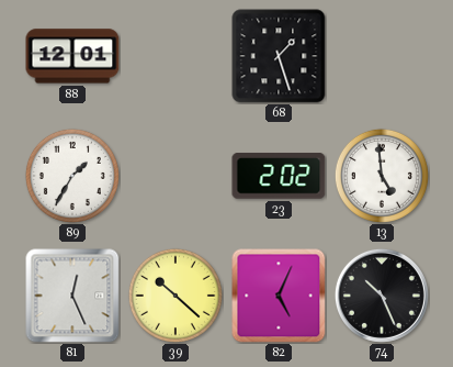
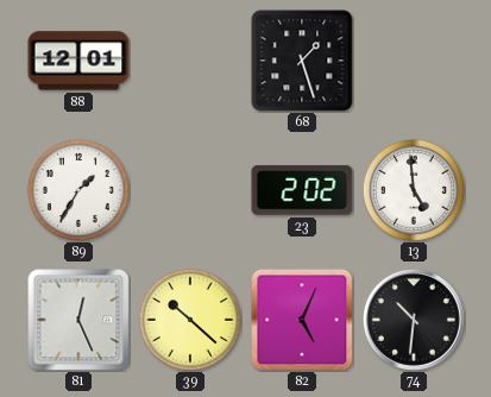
74: 10:26 -> 10:31 (414, 320)
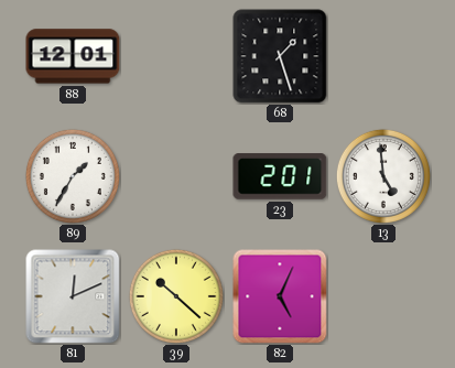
23: 2:02 -> 2:01 (280, 176)
81: 12:26 -> 12:11 (73, 296)
74: 10:31 -> none (414, 320)
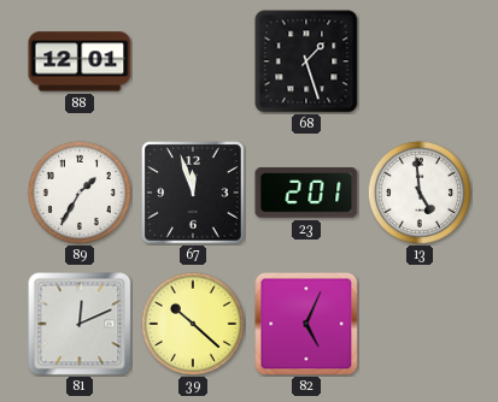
67: none -> 11:57 (193, 193)
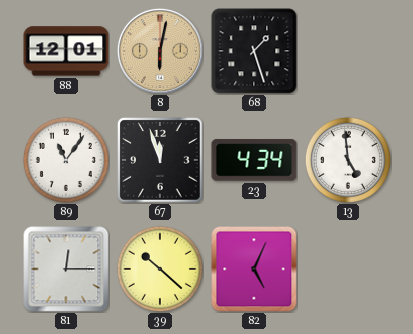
8: none -> 6:02 (160, 51)
89: 1:35 -> 11:06 (66, 160)
23: 2:01 -> 4:34 (254, 160)
81: 12:11 -> 12:15 (66, 269)
